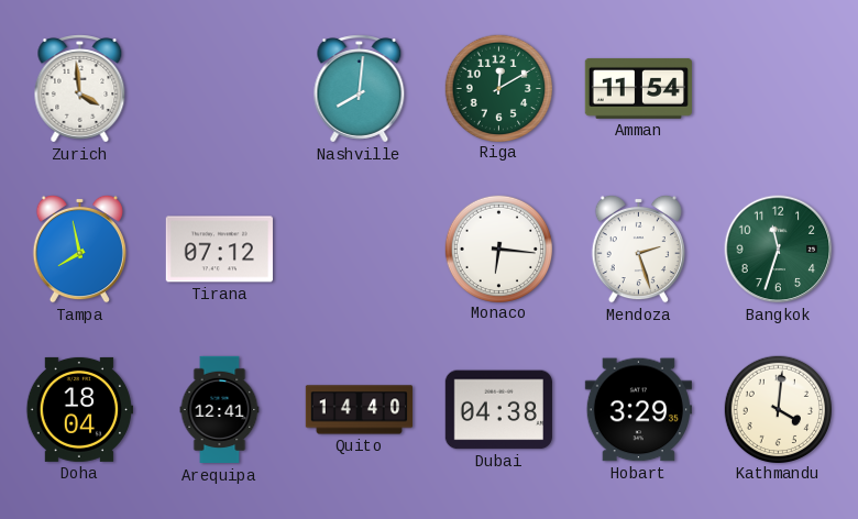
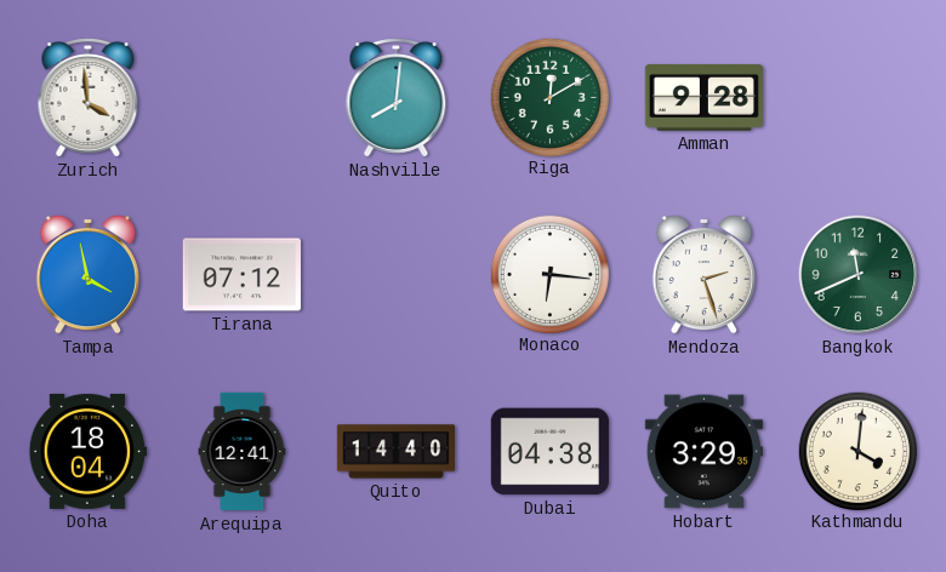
Amman: 11:54 -> 9:28 (703, 97)
Tampa: 7:58 -> 3:58 (87, 274)
Bangkok: 11:33 -> 11:41 (859, 275)
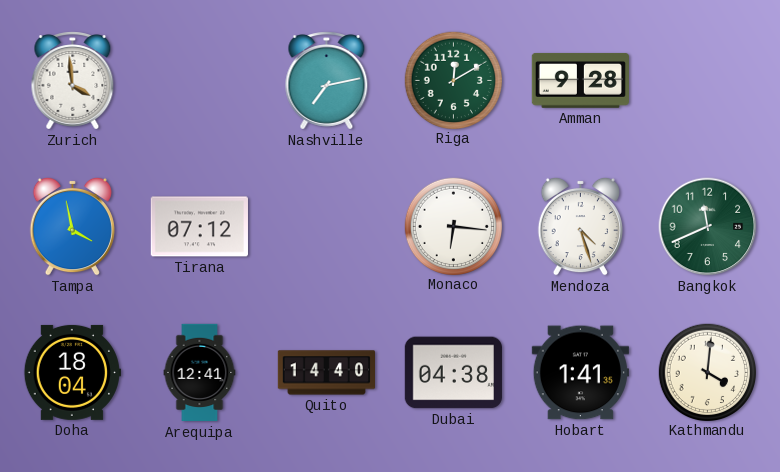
Nashville: 8:01 -> 7:13 (327, 81)
Mendoza: 2:27 -> 4:27 (580, 226)
Hobart: 3:29 -> 1:41 (580, 373)
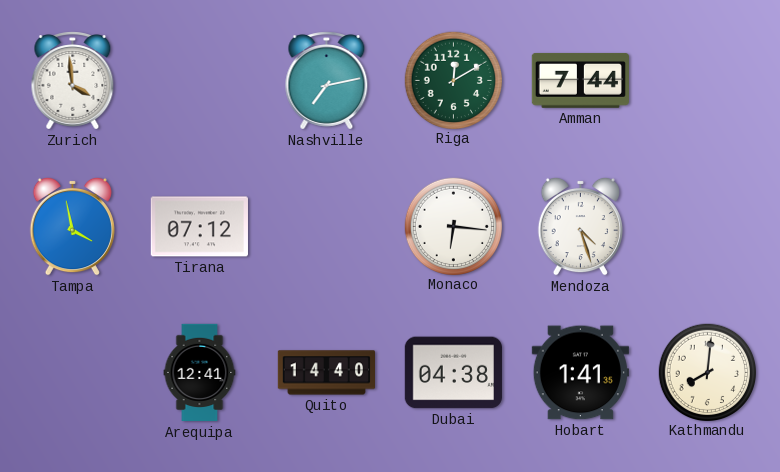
Amman: 9:28 -> 7:44 (580, 80)
Bangkok: 11:41 -> none (708, 227)
Doha: 18:04 -> none (72, 372)
Kathmandu: 4:01 -> 8:01 (707, 372)
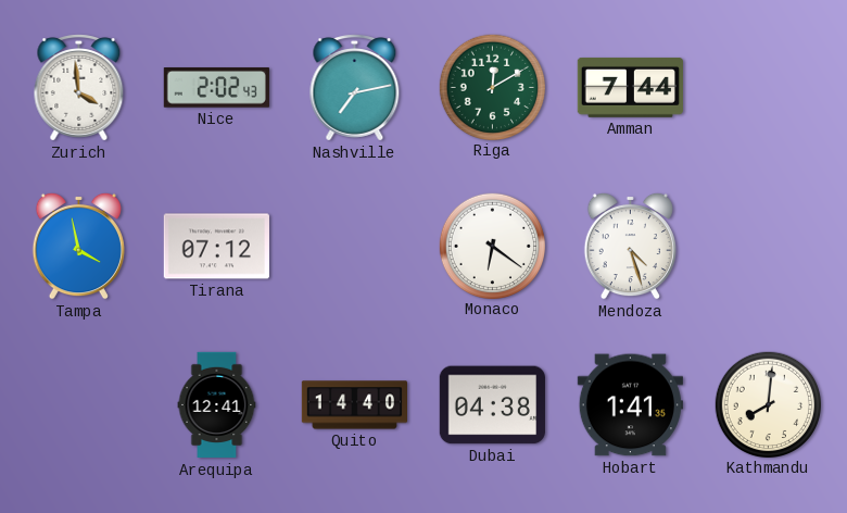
Nice: none -> 2:02 (216, 88)
Monaco: 6:16 -> 6:21 (492, 246)
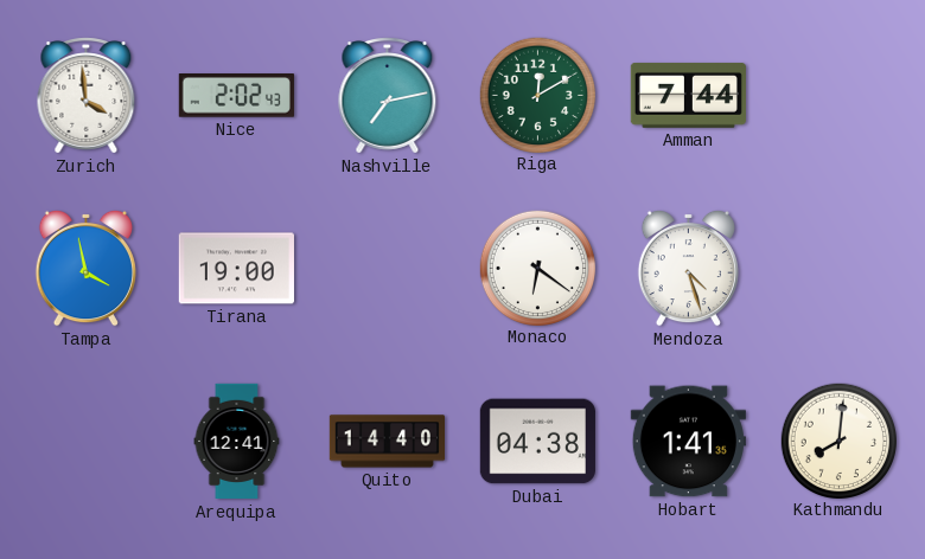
Tirana: 07:12 -> 19:00 (236, 269)
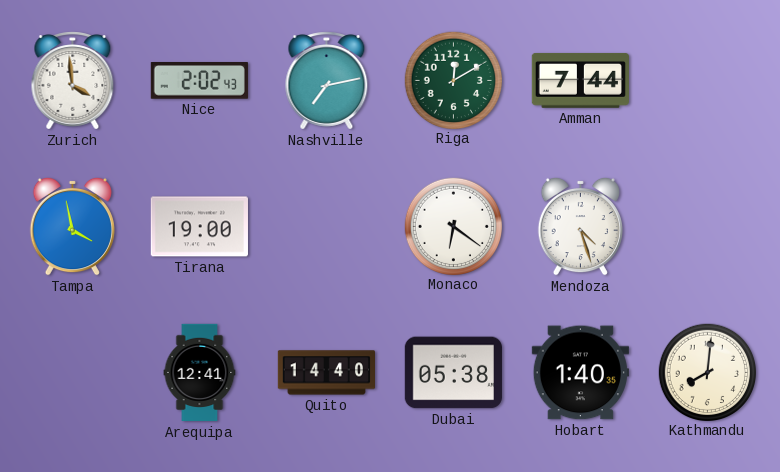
Dubai: 04:38 -> 05:38 (453, 373)
Hobart: 1:41 -> 1:40 (580, 373)
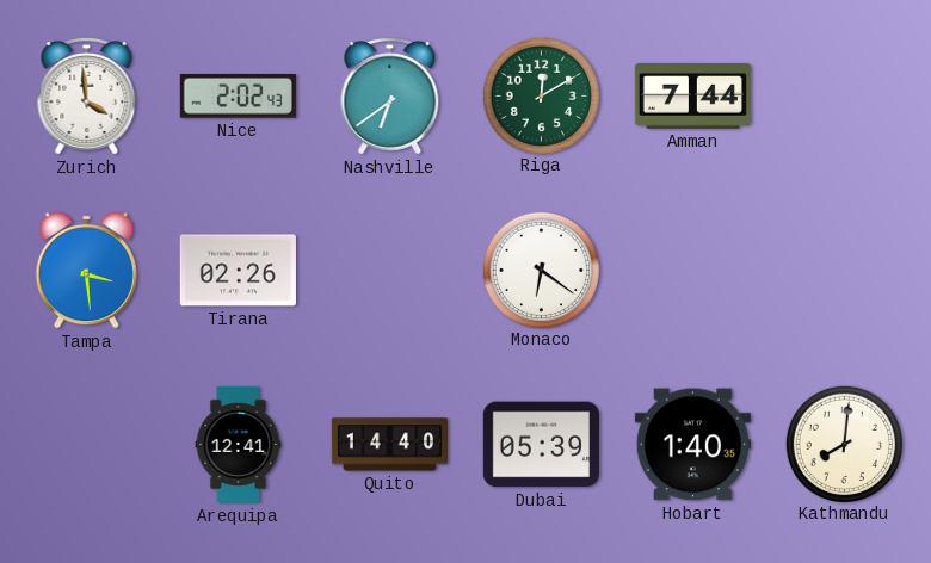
Nashville: 7:13 -> 6:39 (390, 97)
Tampa: 3:58 -> 3:29 (86, 270)
Tirana: 19:00 -> 02:26 (238, 271)
Mendoza: 4:27 -> none (580, 226)
Dubai: 05:38 -> 05:39 (541, 445)
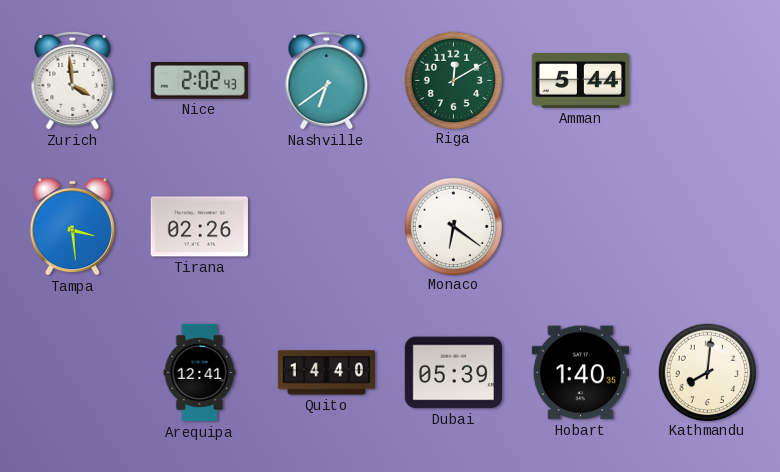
Amman: 7:44 -> 5:44 (580, 80)
